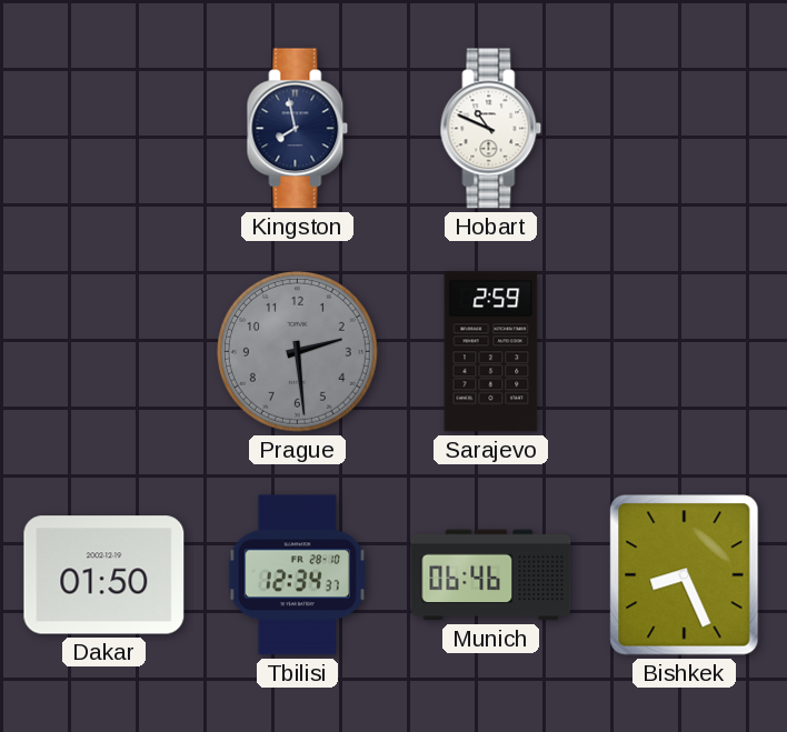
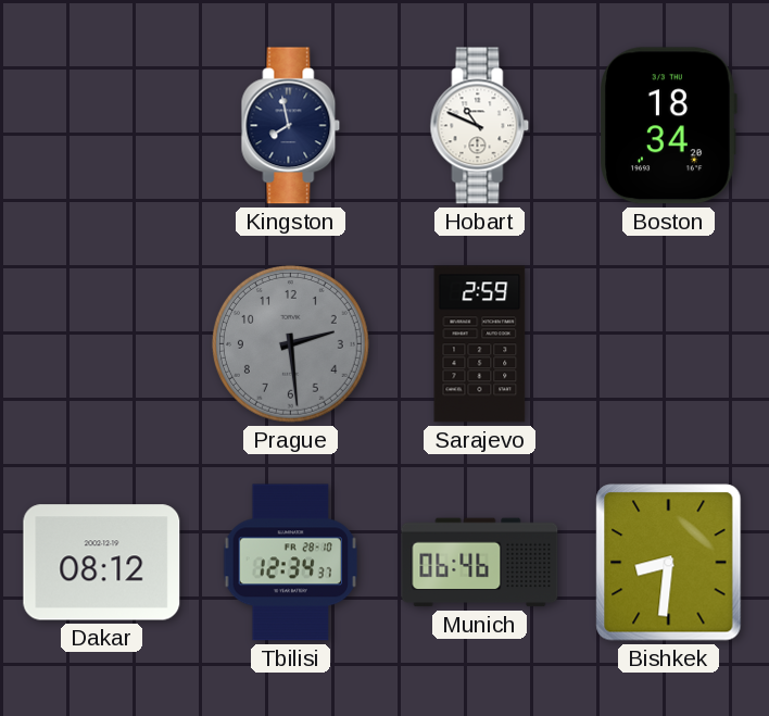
Boston: none -> 18:34 (668, 126)
Dakar: 01:50 -> 08:12 (102, 563)
Bishkek: 8:26 -> 8:31 (669, 563)
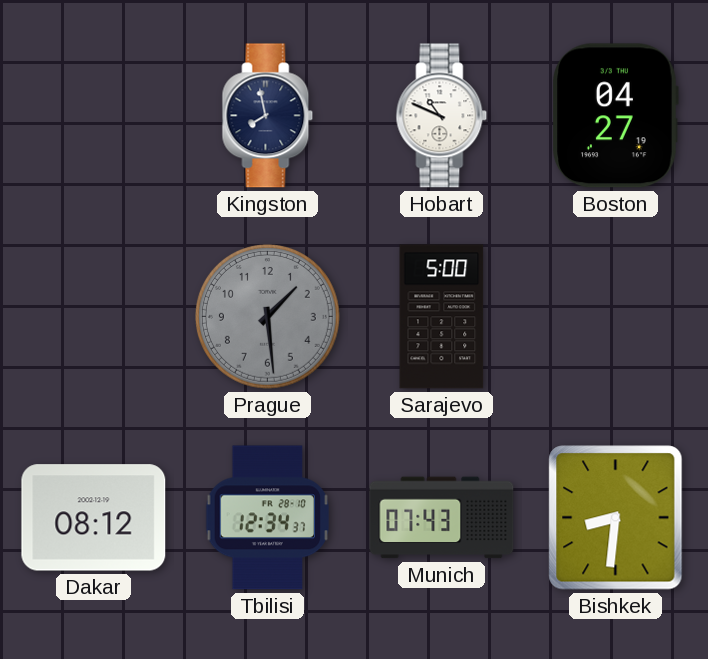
Boston: 18:34 -> 04:27 (615, 116)
Prague: 2:29 -> 1:29 (267, 316)
Sarajevo: 2:59 -> 5:00 (442, 317)
Munich: 06:46 -> 07:43 (442, 518)
